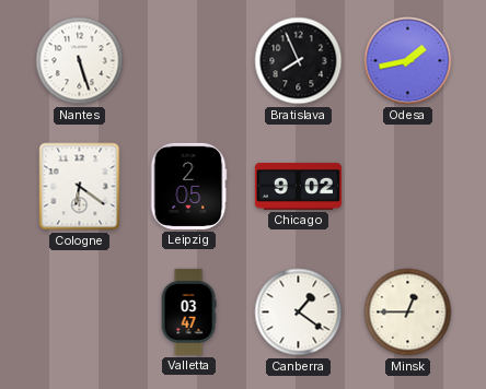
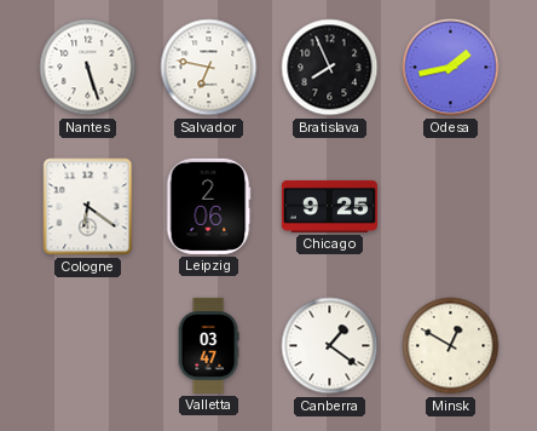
Salvador: none -> 6:47 (209, 68)
Leipzig: 2:05 -> 2:06 (208, 206)
Chicago: 9:02 -> 9:25 (329, 206)
Minsk: 12:45 -> 12:50 (451, 346)
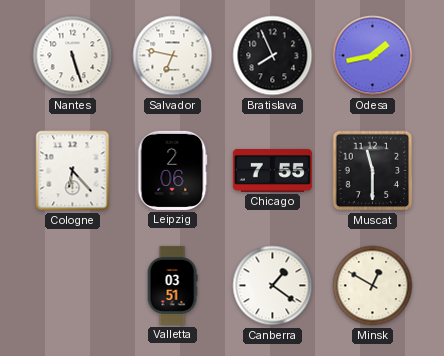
Cologne: 6:21 -> 6:23 (73, 171)
Chicago: 9:25 -> 7:55 (272, 170)
Muscat: none -> 11:30 (373, 171)
Valletta: 03:47 -> 03:51 (172, 285)
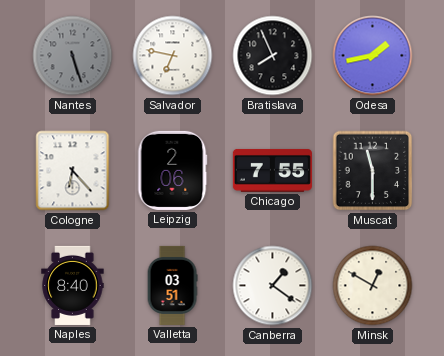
Nantes dial: white -> grey (73, 56)
Naples: none -> 8:40 (73, 285)
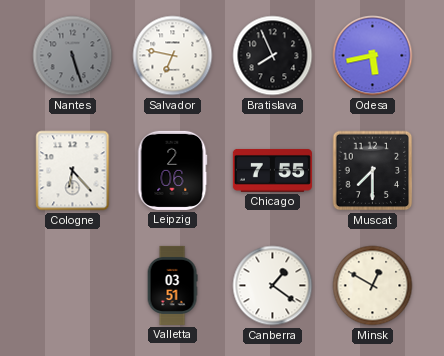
Odesa: 1:43 -> 5:43 (373, 56)
Muscat: 11:30 -> 7:30 (373, 171)
Naples: 8:40 -> none (73, 285)
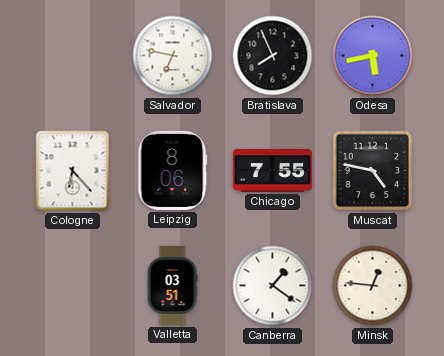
Nantes: 5:27 -> none (73, 56)
Leipzig: 2:06 -> 8:06 (172, 170)
Muscat: 7:30 -> 4:47 (373, 171)
Minsk: 12:50 -> 12:46 (373, 286)
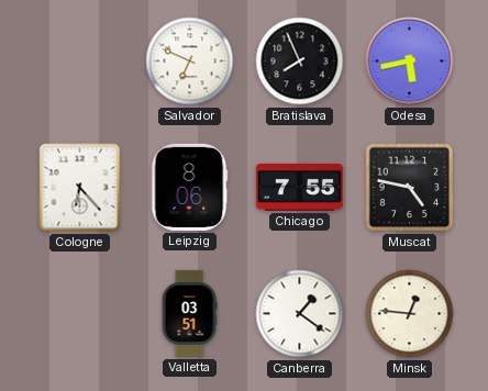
Salvador: 6:47 -> 6:49 (190, 62)
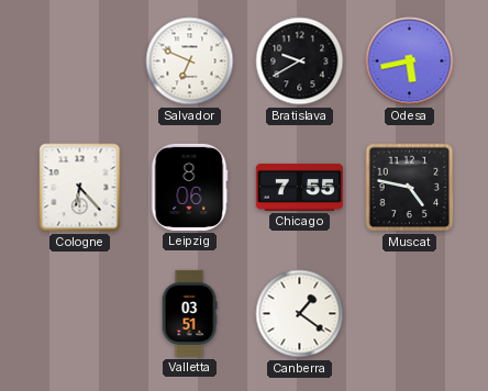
Bratislava: 7:56 -> 9:40 (300, 62)
Minsk: 12:46 -> none (410, 314)
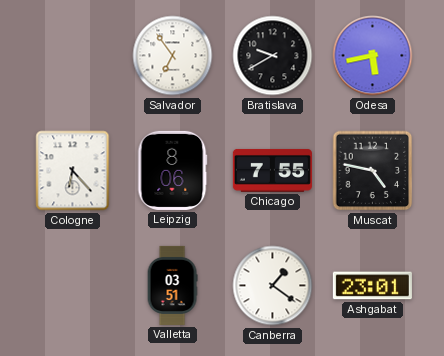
Salvador: 6:49 -> 6:54 (173, 56)
Ashgabat: none -> 23:01 (372, 286)
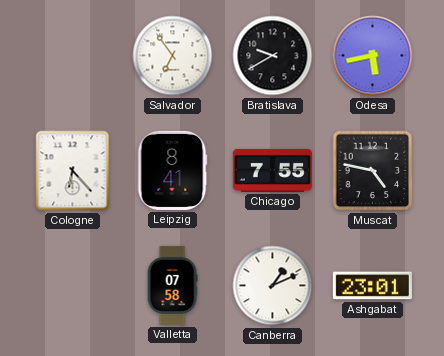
Leipzig: 8:06 -> 8:41 (172, 170)
Valletta: 03:51 -> 07:58 (172, 285)
Canberra: 1:21 -> 1:11 (273, 286)
